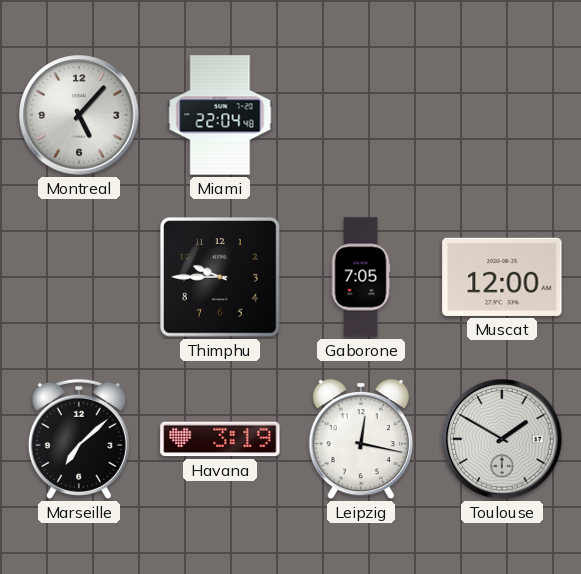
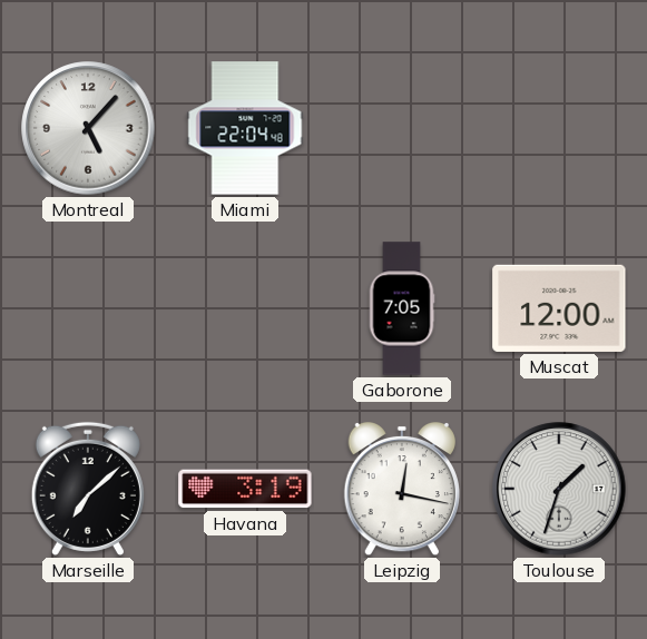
Thimphu: 9:45 -> none (220, 277)
Toulouse: 1:50 -> 1:33 (559, 489)
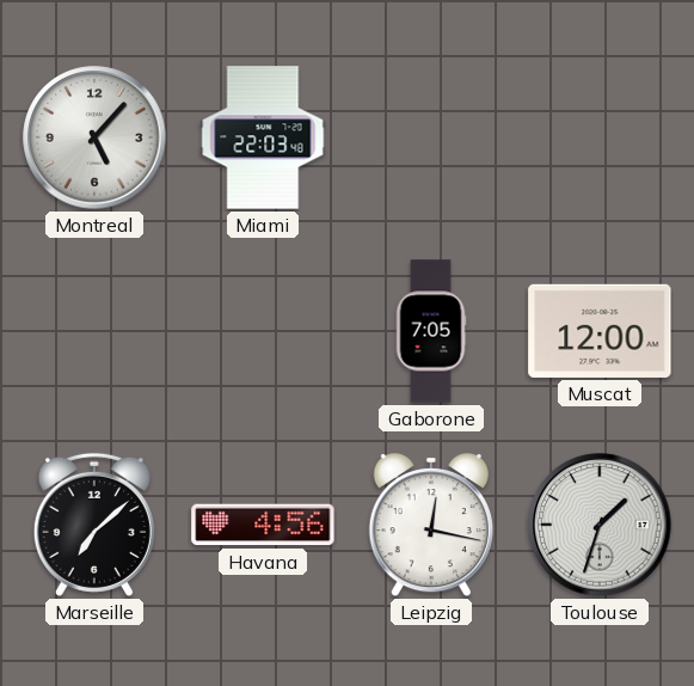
Miami: 22:04 -> 22:03 (263, 137)
Havana: 3:19 -> 4:56 (263, 525)
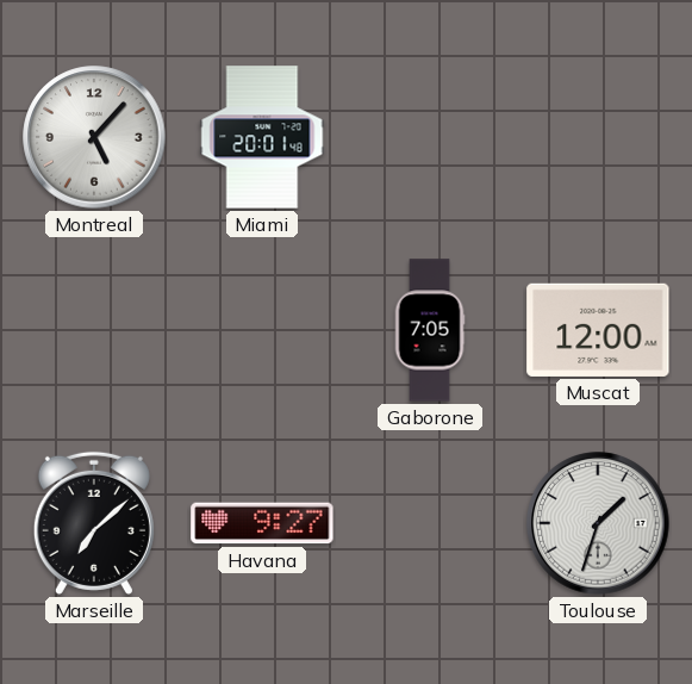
Miami: 22:03 -> 20:01 (262, 137)
Havana: 4:56 -> 9:27 (262, 523)
Leipzig: 12:17 -> none (430, 525)
